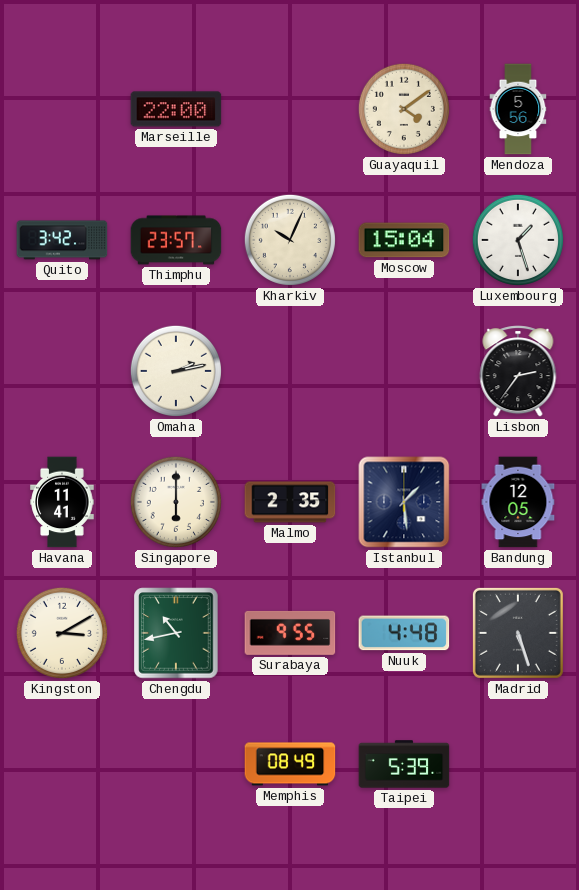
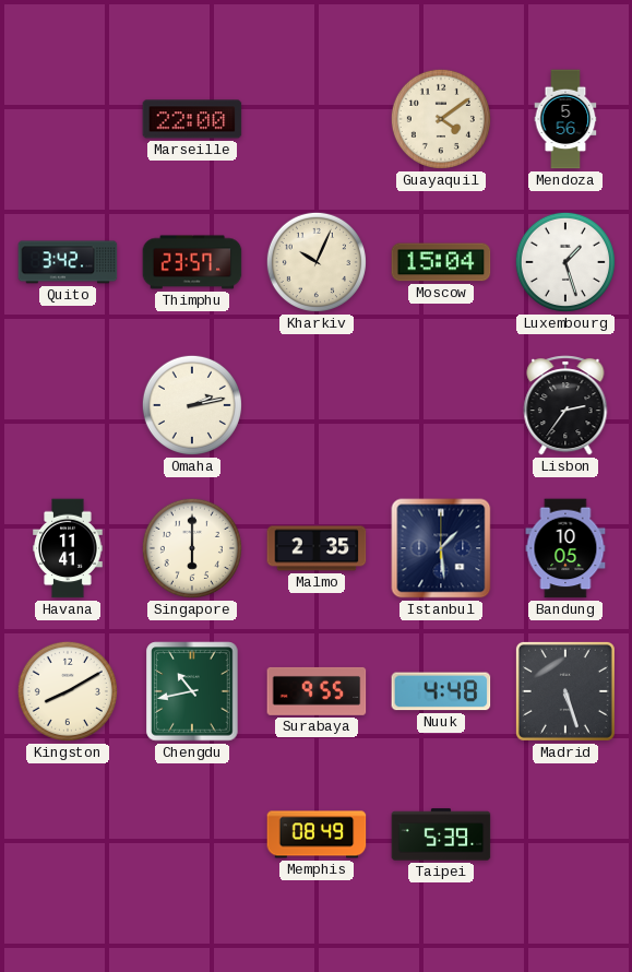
Bandung: 12:05 -> 10:05 (565, 548)
Kingston: 3:10 -> 8:10 (68, 691)
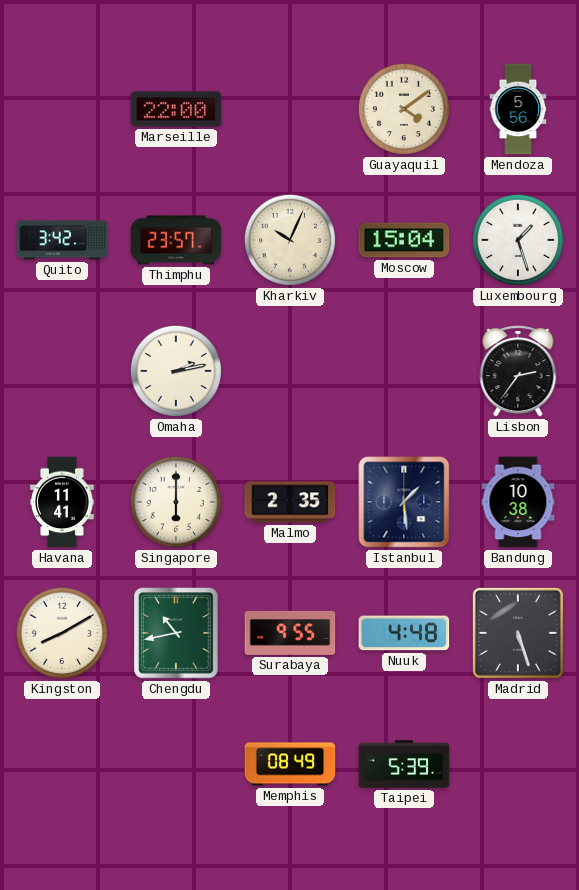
Bandung: 10:05 -> 10:38 (518, 502)
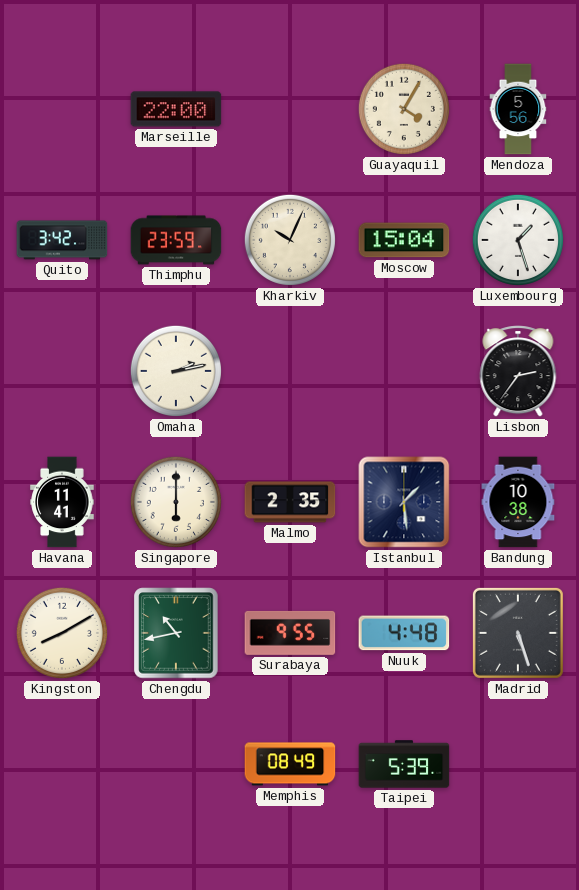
Guayaquil: 4:09 -> 4:05 (404, 109)
Thimphu: 23:57 -> 23:59 (176, 240)
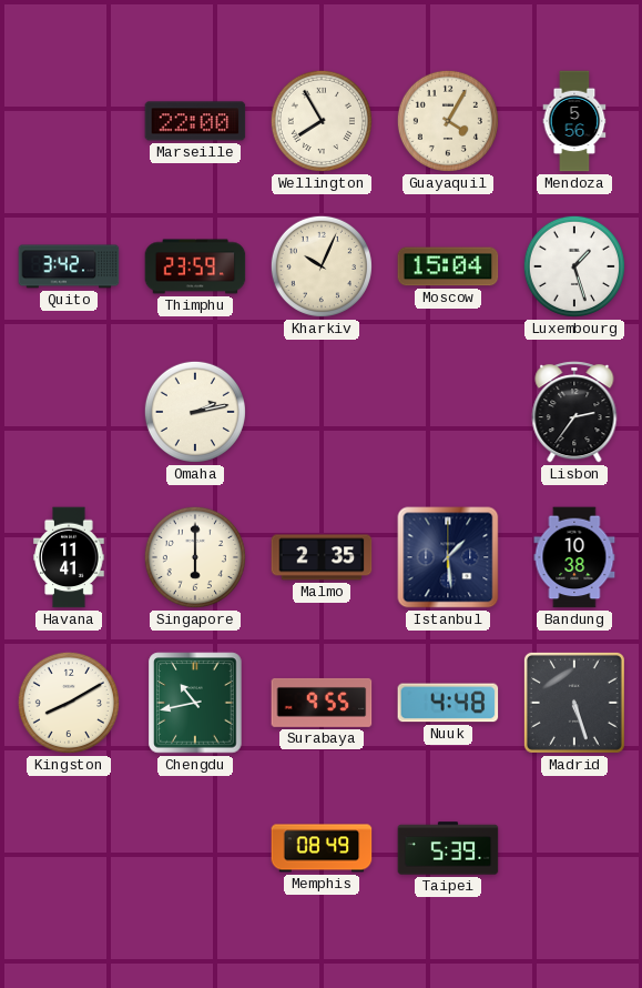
Wellington: none -> 7:55 (322, 121)
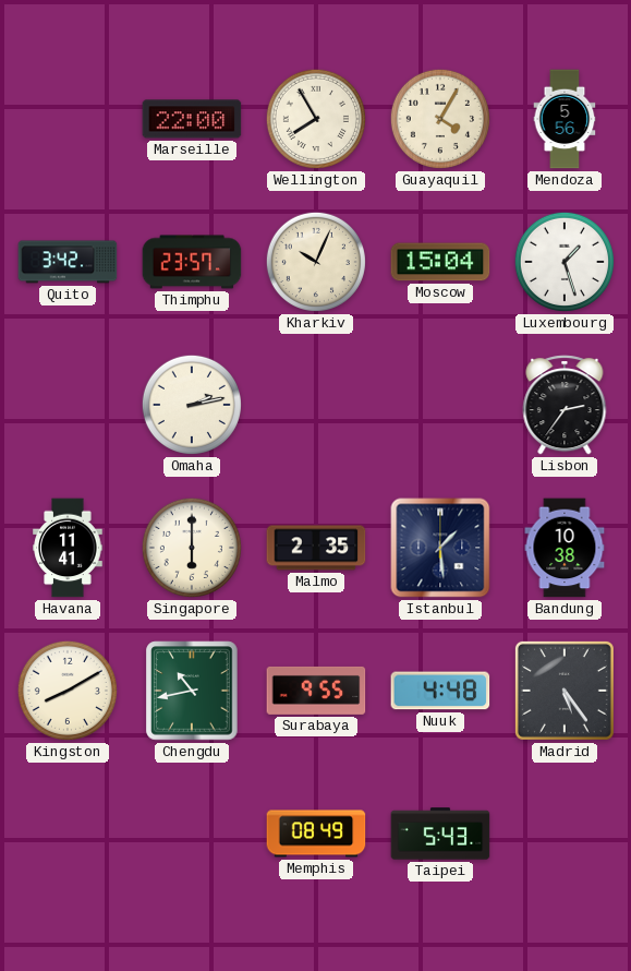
Thimphu: 23:59 -> 23:57 (192, 262)
Madrid: 5:27 -> 5:24 (565, 691)
Taipei: 5:39 -> 5:43 (440, 834)
